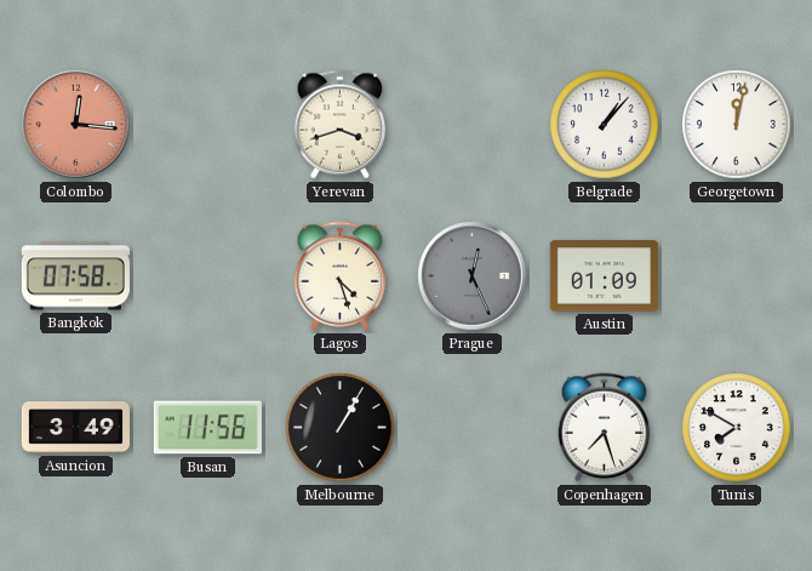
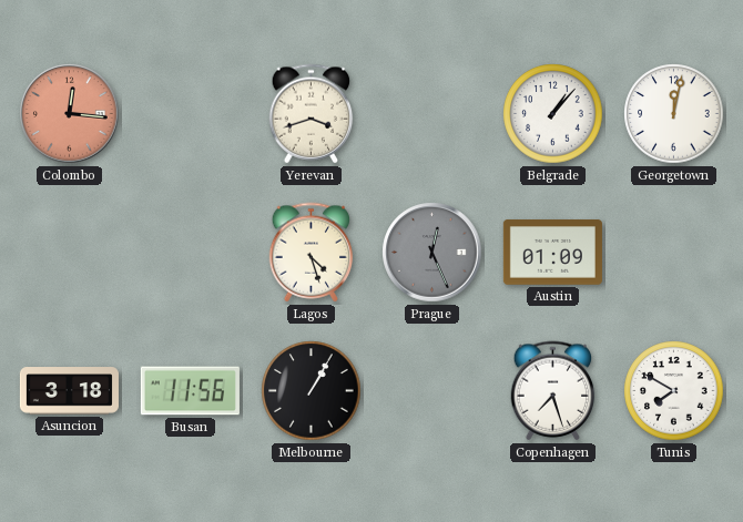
Bangkok: 07:58 -> none (75, 276)
Asuncion: 3:49 -> 3:18 (69, 391)
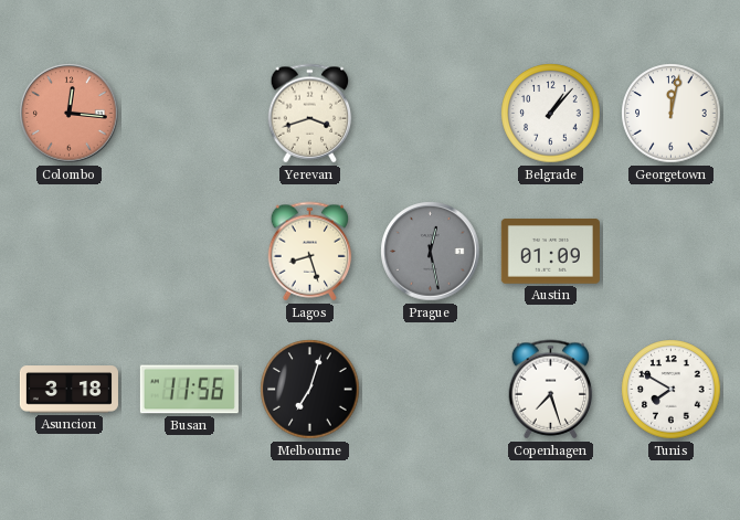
Lagos: 4:27 -> 8:27 (310, 252)
Prague: 12:26 -> 12:28 (431, 252)
Melbourne: 1:05 -> 7:03 (310, 390)
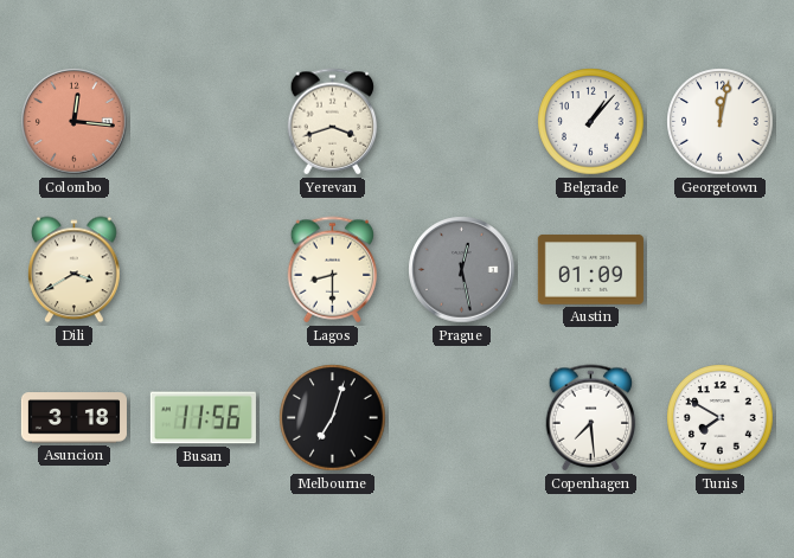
Dili: none -> 3:40 (75, 270)
Lagos: 8:27 -> 8:30 (333, 270)
Copenhagen: 7:27 -> 7:29 (591, 418)
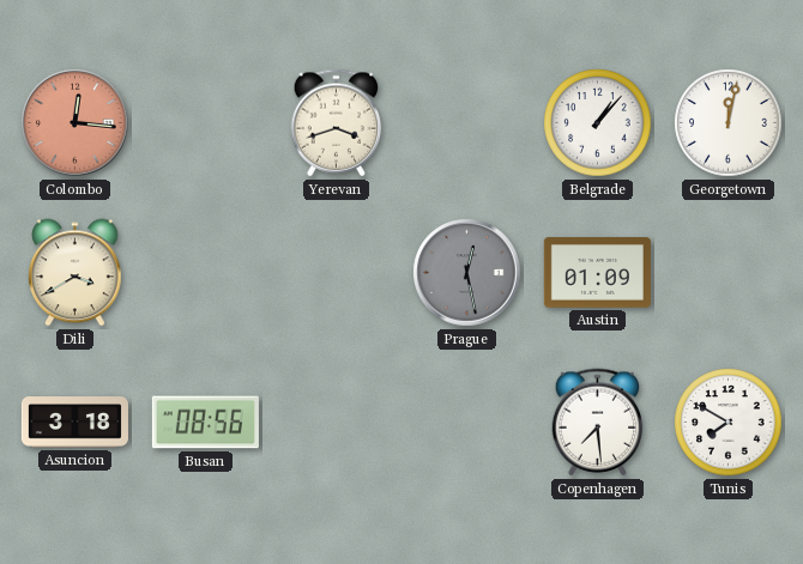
Lagos: 8:30 -> none (333, 270)
Busan: 11:56 -> 08:56 (205, 423)
Melbourne: 7:03 -> none (333, 418)
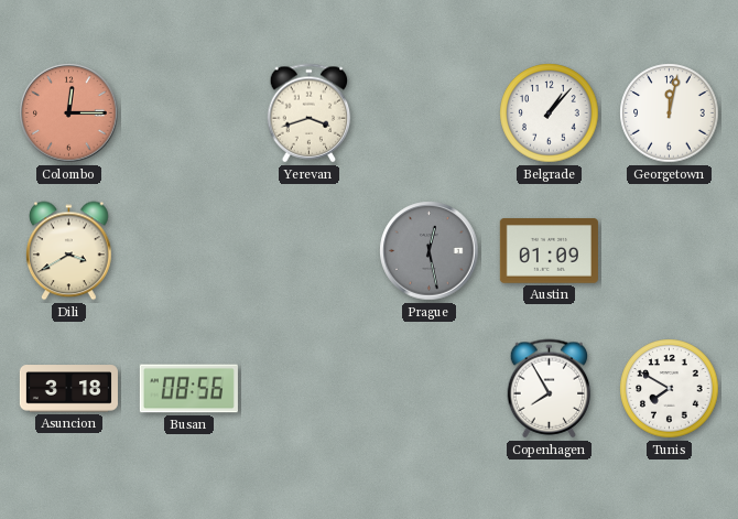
Colombo: 12:16 -> 12:15 (69, 113)
Copenhagen: 7:29 -> 7:55 (550, 389)
